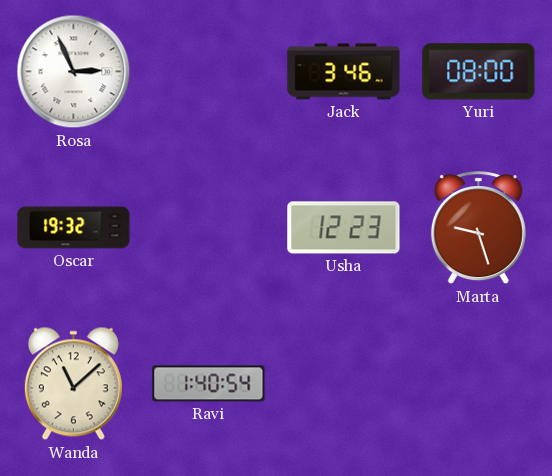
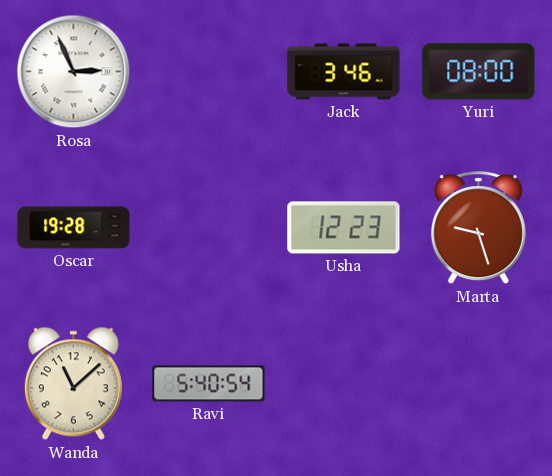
Oscar: 19:32 -> 19:28 (74, 228)
Ravi: 1:40 -> 5:40 (209, 384)
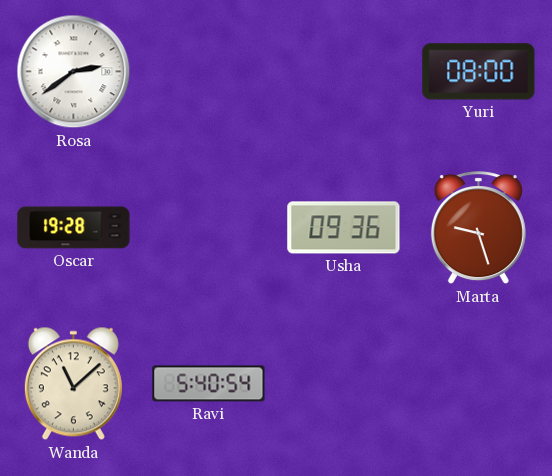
Rosa: 2:56 -> 2:39 (74, 72)
Jack: 3:46 -> none (344, 72)
Usha: 12:23 -> 09:36 (344, 228)
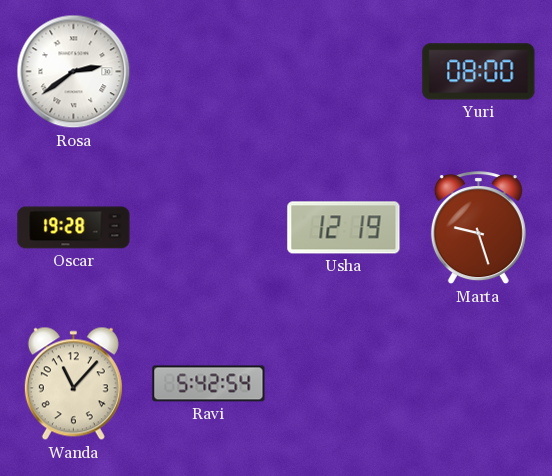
Usha: 09:36 -> 12:19 (344, 228)
Wanda: 11:08 -> 11:07 (73, 384)
Ravi: 5:40 -> 5:42 (209, 384)
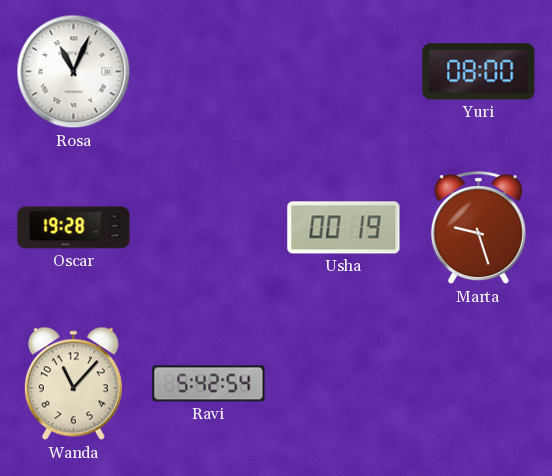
Rosa: 2:39 -> 11:04 (74, 72)
Usha: 12:19 -> 00:19 (344, 228)
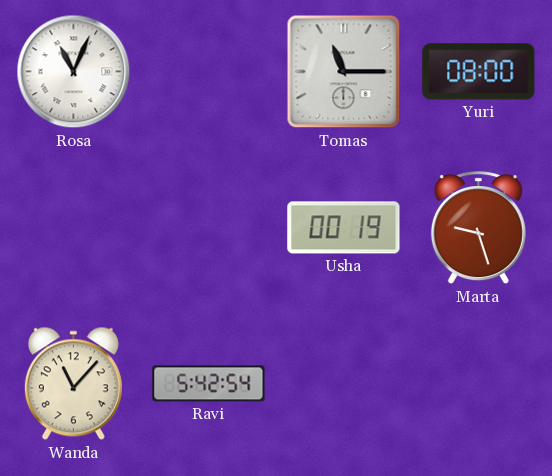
Tomas: none -> 11:15 (344, 72)
Oscar: 19:28 -> none (74, 228)
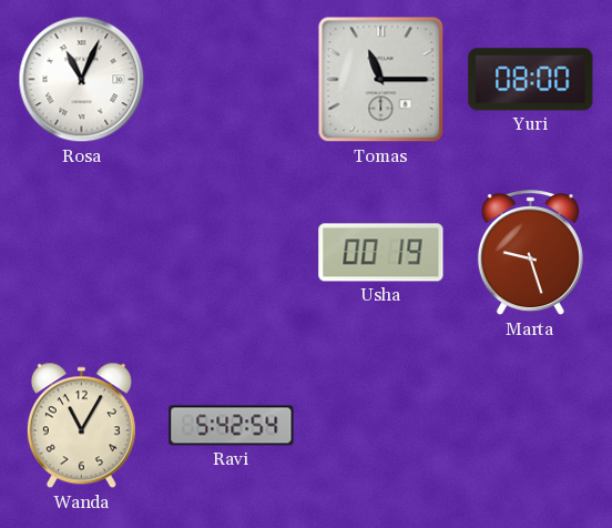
Wanda: 11:07 -> 11:05 (81, 426)
